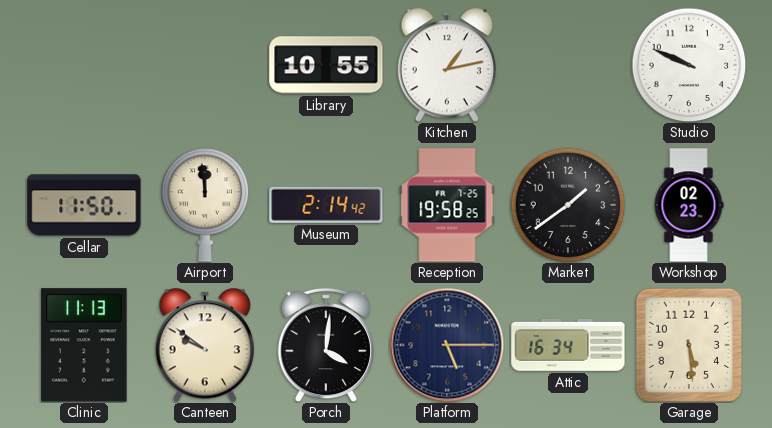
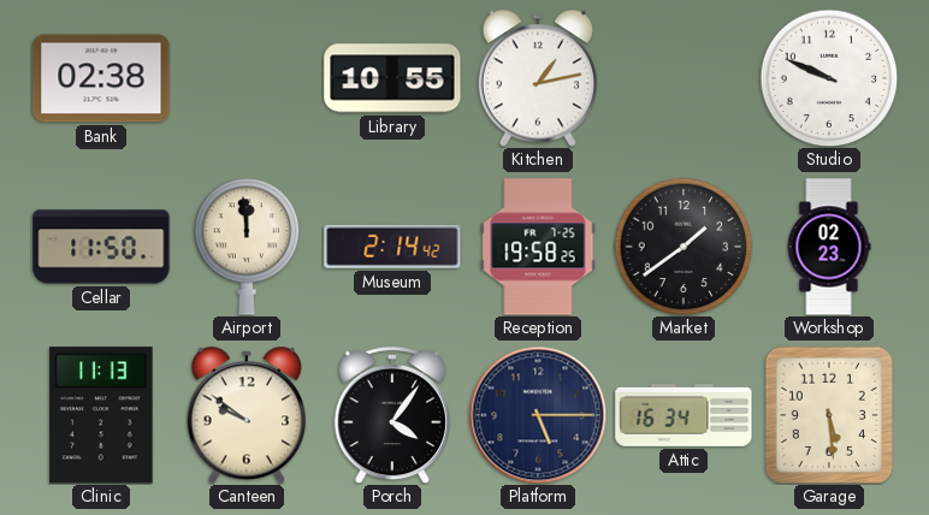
Bank: none -> 02:38 (101, 78)
Porch: 4:01 -> 4:06 (392, 415)
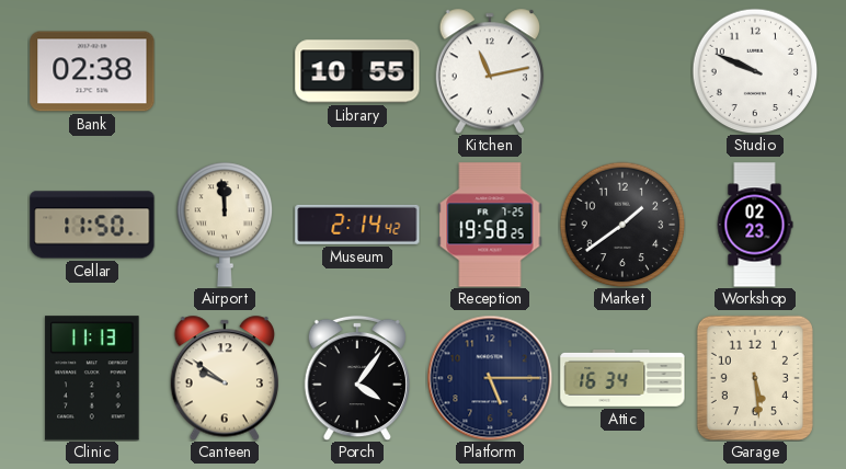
Kitchen: 1:13 -> 11:13 (489, 71)
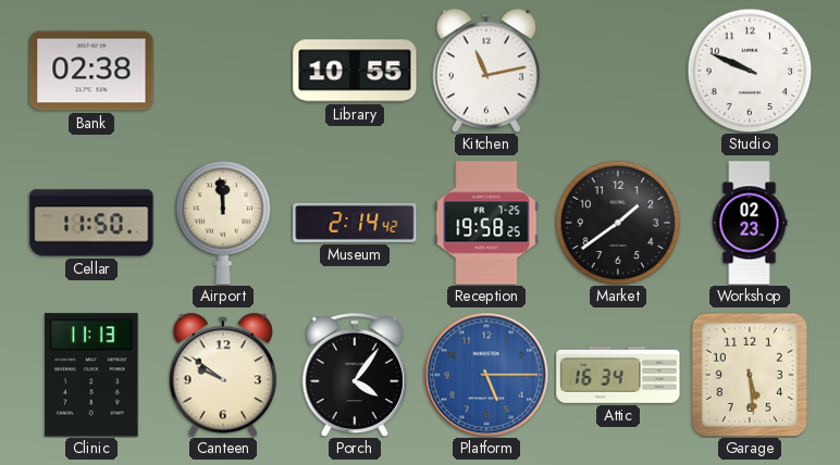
Platform dial: navy -> blue (486, 375)
